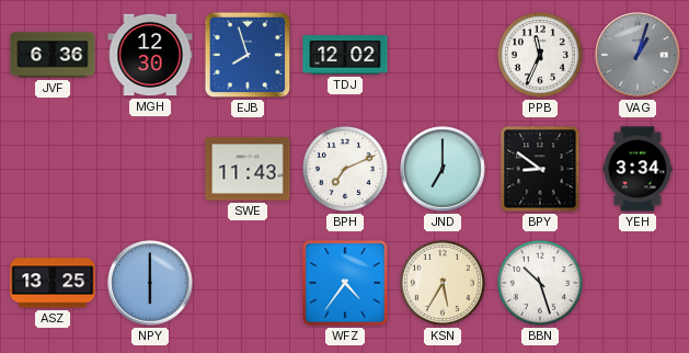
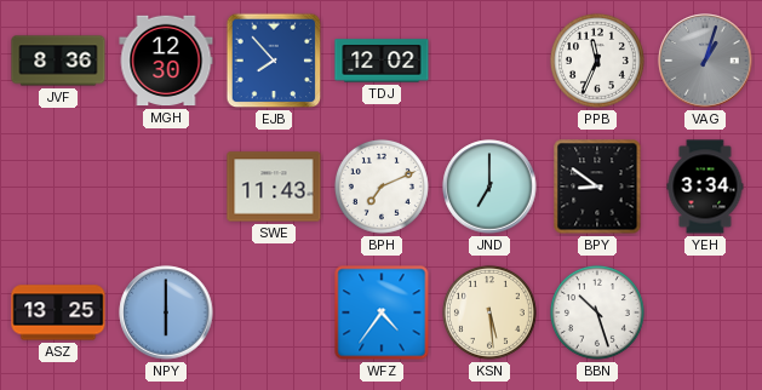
JVF: 6:36 -> 8:36 (58, 61)
EJB: 7:57 -> 7:53 (274, 61)
KSN: 5:35 -> 5:29 (489, 312)
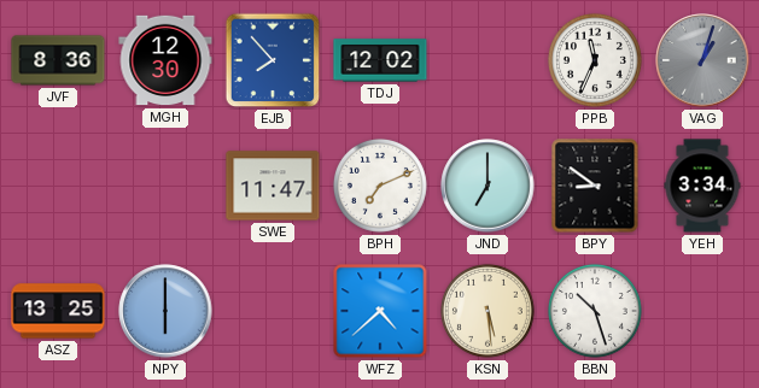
SWE: 11:43 -> 11:47 (273, 186)
WFZ: 4:36 -> 4:38 (380, 311)
